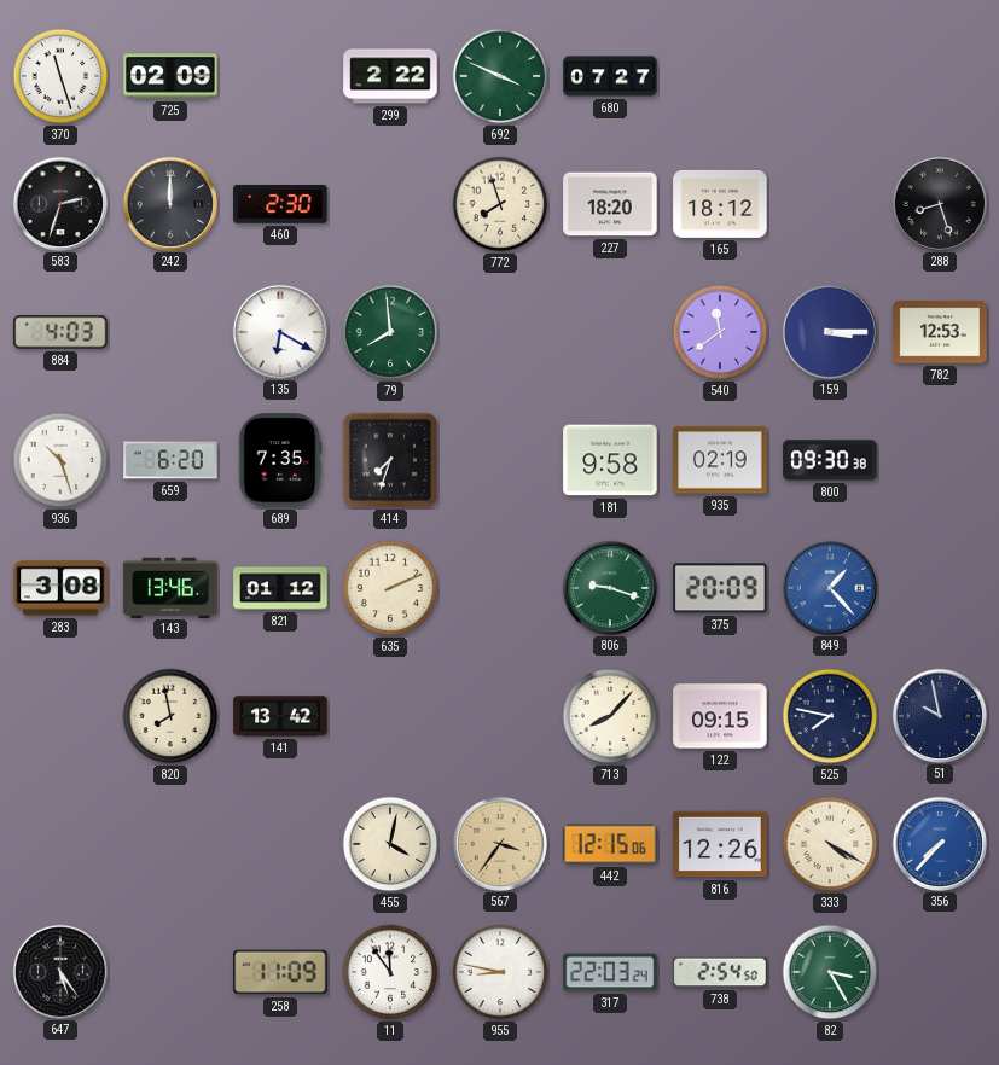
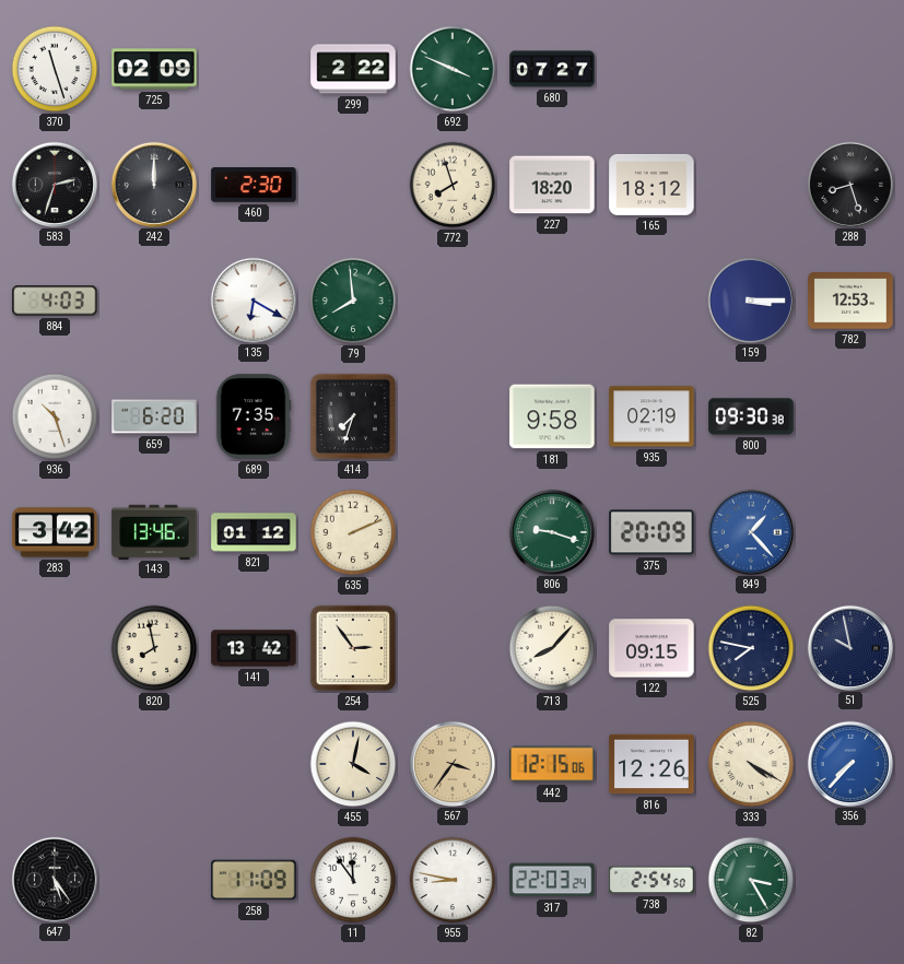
540: 11:39 -> none (720, 332)
283: 3:08 -> 3:42 (55, 532)
254: none -> 2:54 (353, 648)
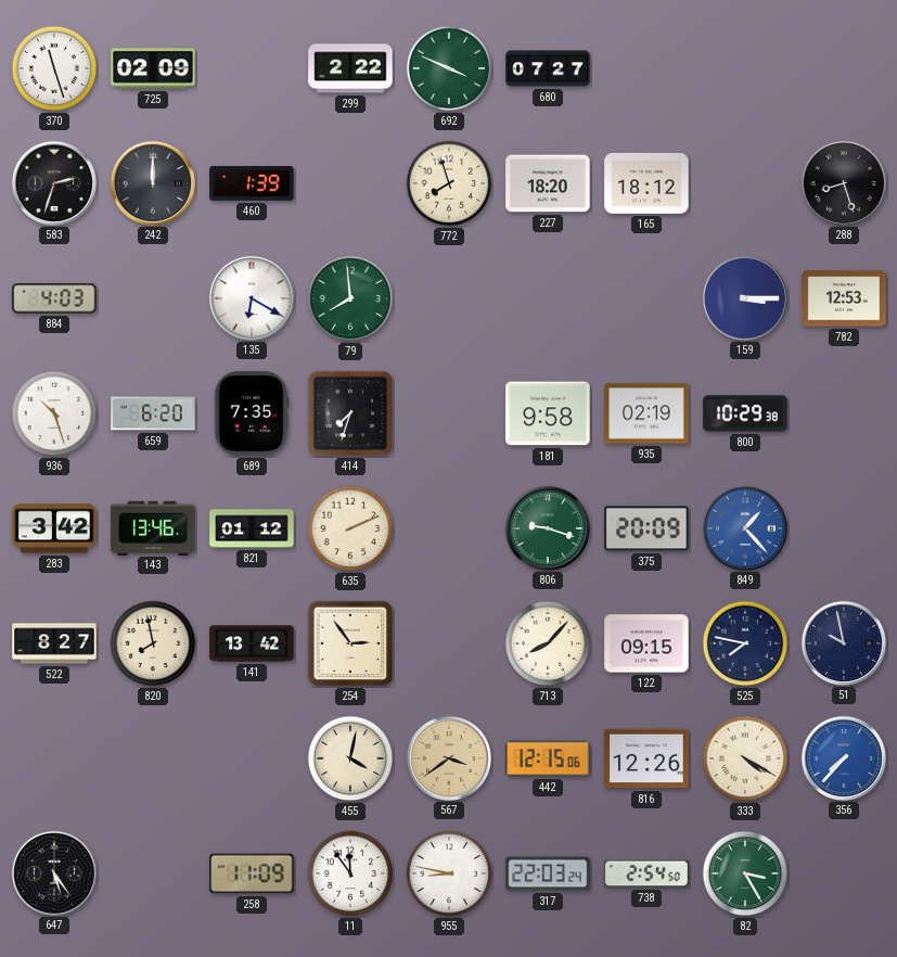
460: 2:30 -> 1:39 (252, 183)
800: 09:30 -> 10:29 (745, 413)
522: none -> 8:27 (54, 643)
567: 3:36 -> 3:39 (448, 757)
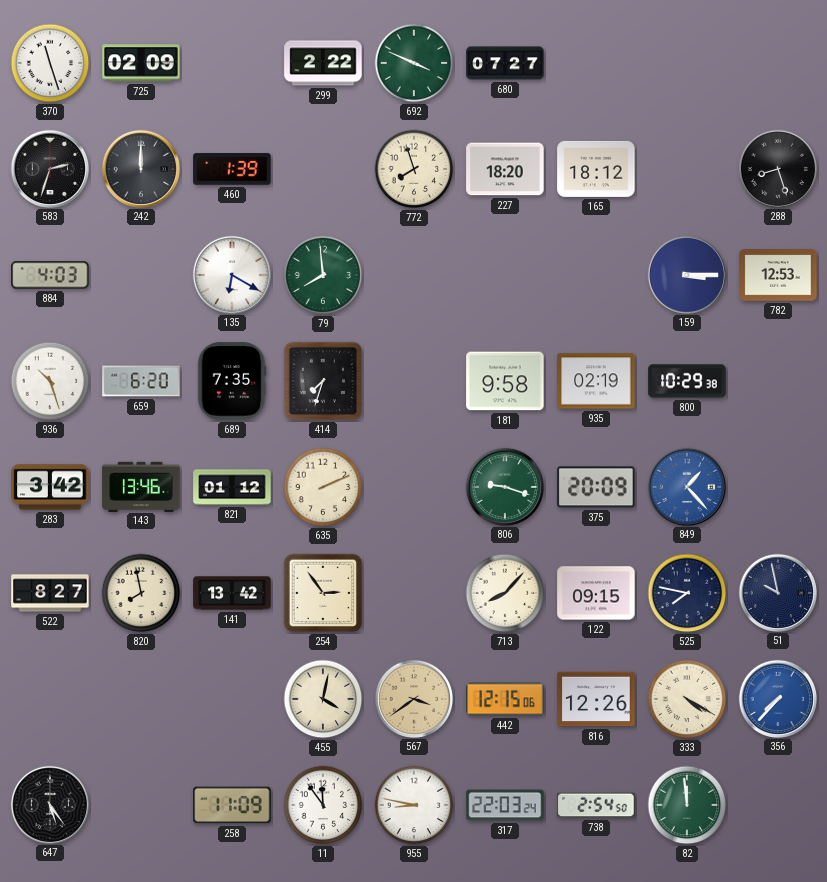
82: 3:25 -> 11:59 (687, 805)
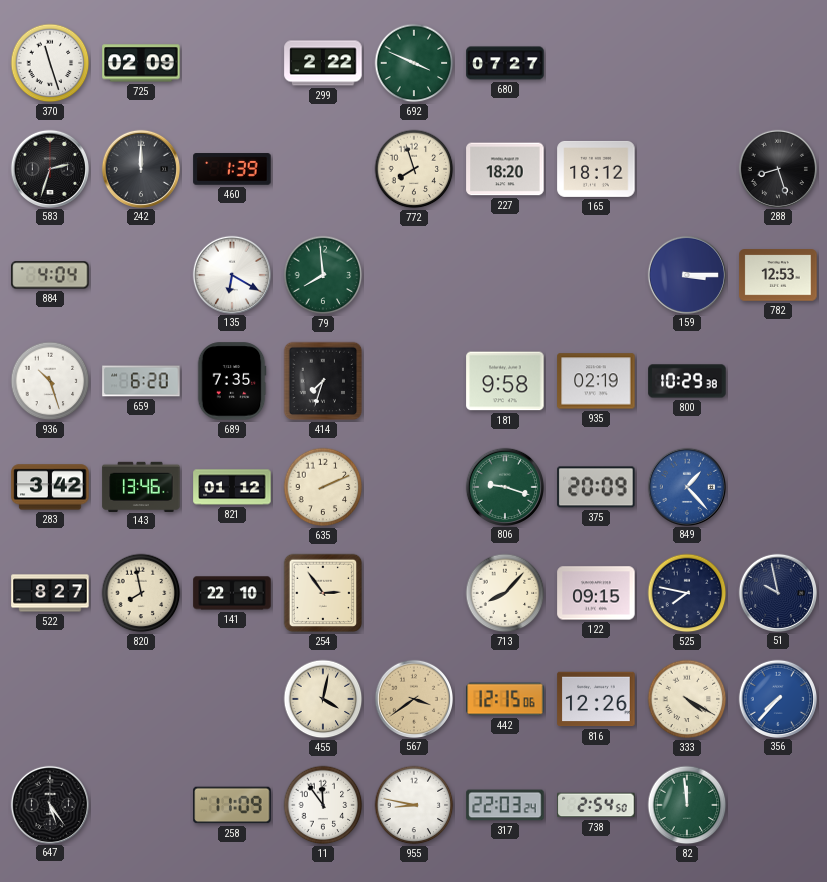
884: 4:03 -> 4:04 (50, 275)
141: 13:42 -> 22:10 (232, 593)
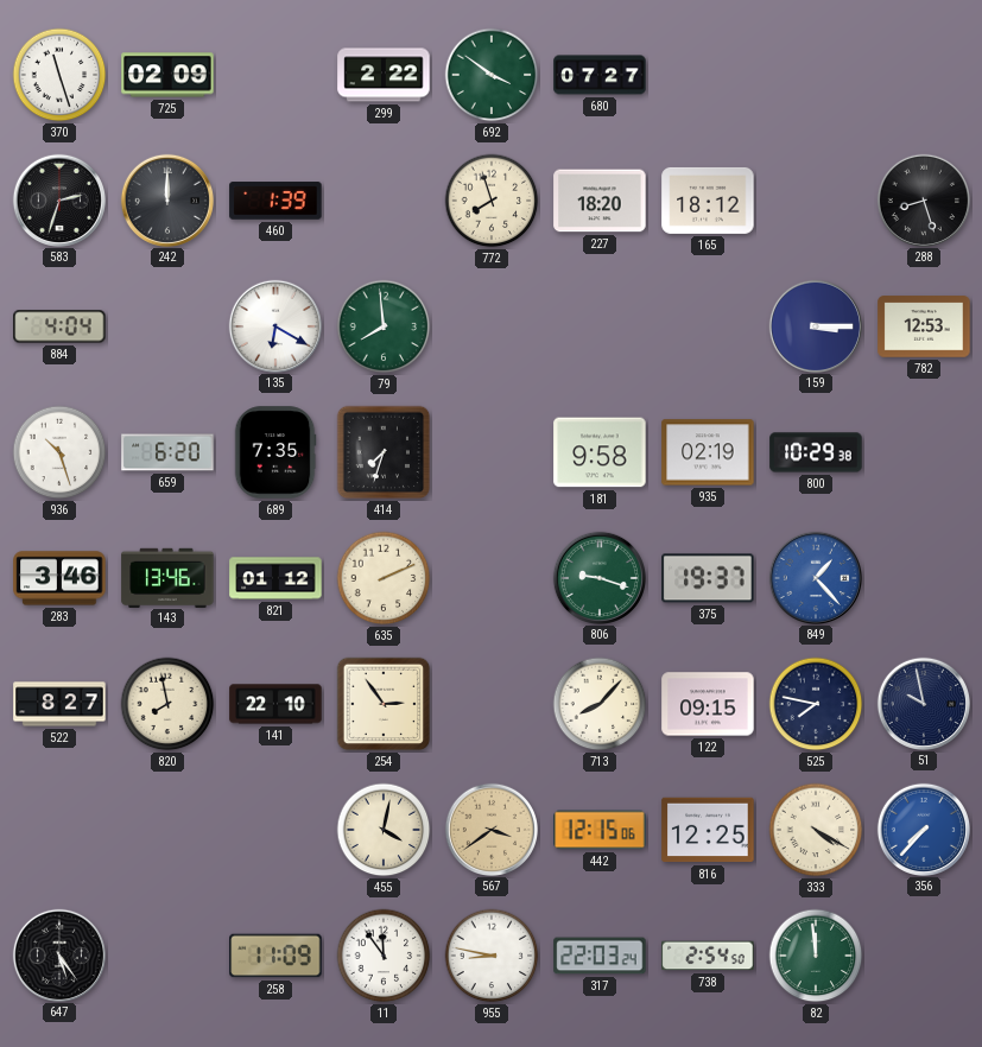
692: 3:49 -> 3:51 (492, 75)
283: 3:42 -> 3:46 (59, 578)
375: 20:09 -> 19:37 (708, 578)
816: 12:26 -> 12:25 (708, 830)
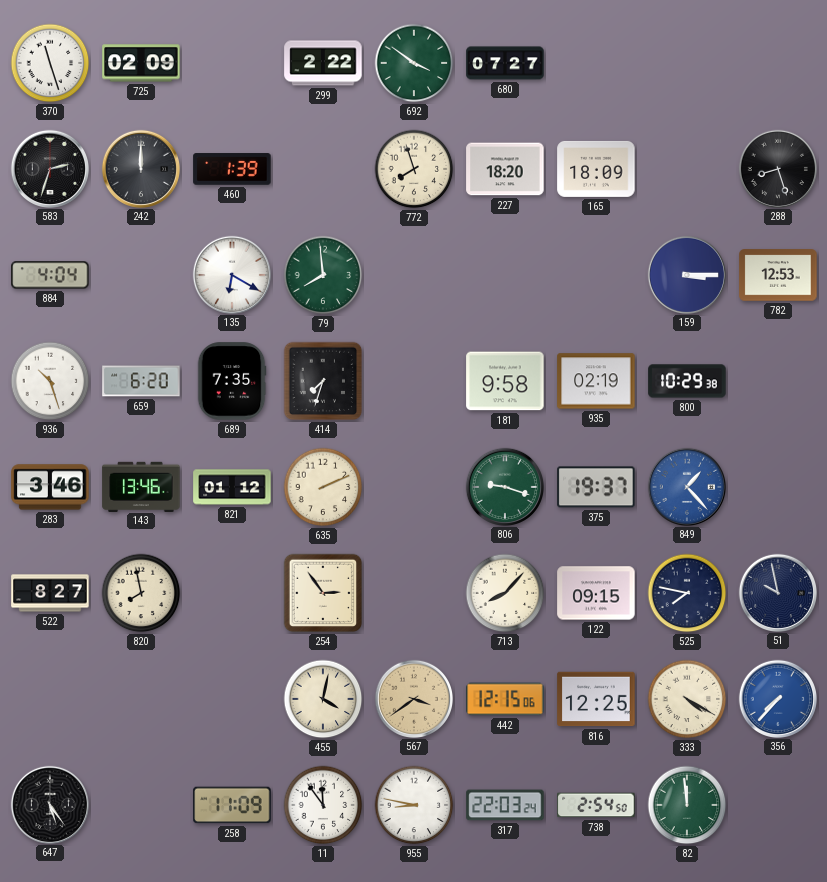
165: 18:12 -> 18:09 (596, 169)
141: 22:10 -> none (275, 704)
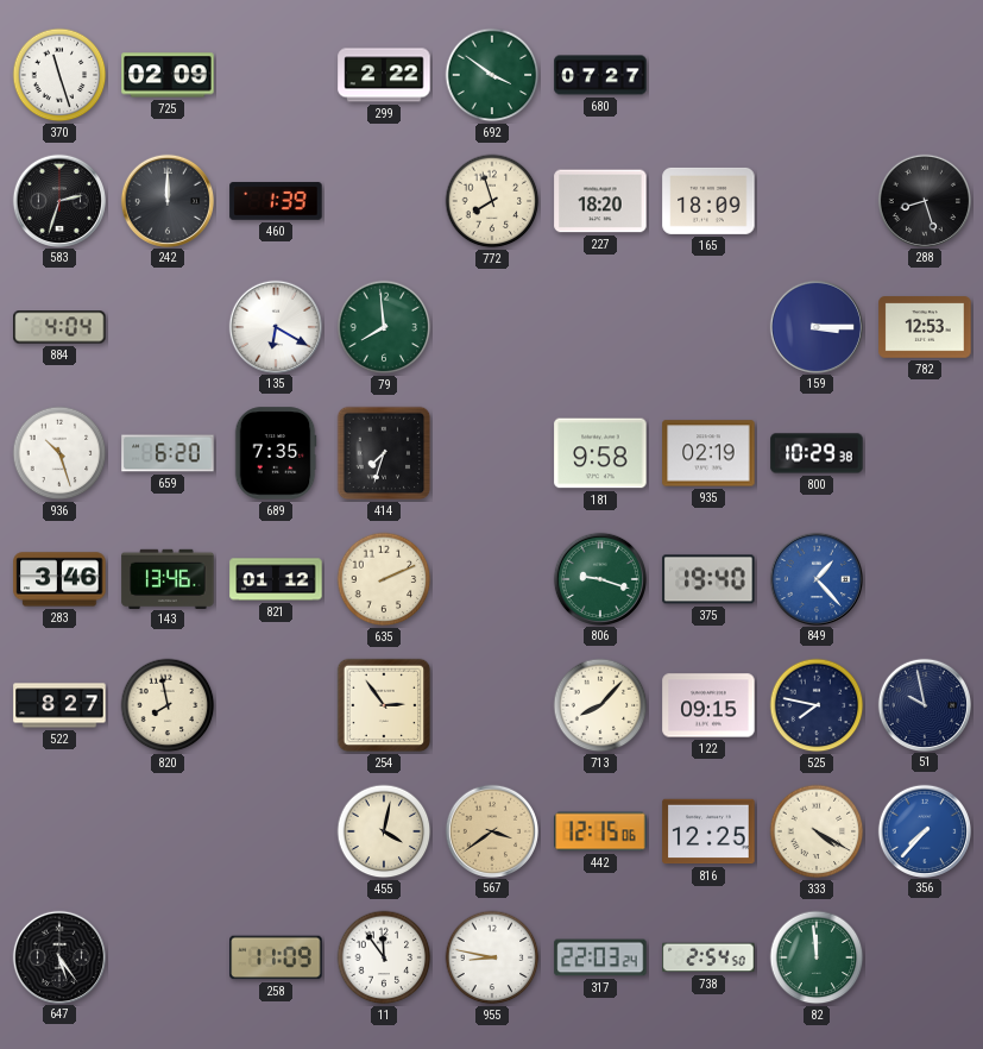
375: 19:37 -> 19:40 (708, 579)
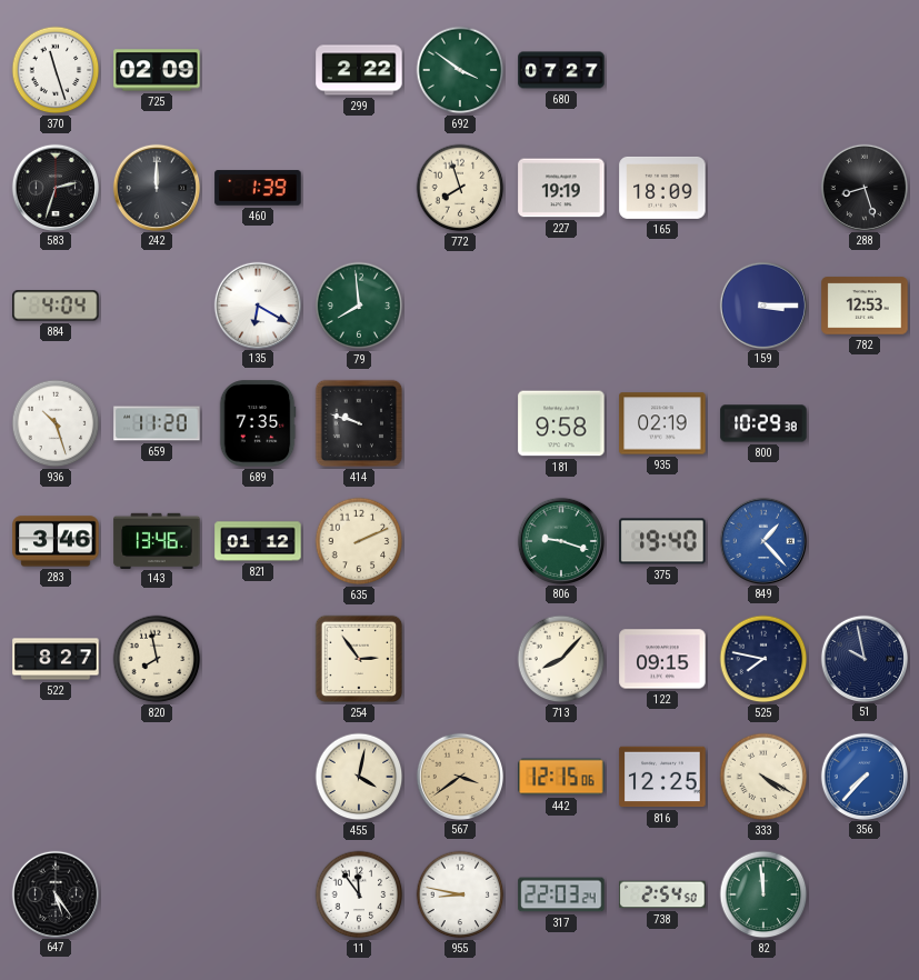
227: 18:20 -> 19:19 (561, 188)
659: 6:20 -> 11:20 (157, 423)
414: 7:33 -> 9:48 (359, 423)
258: 11:09 -> none (276, 957)
